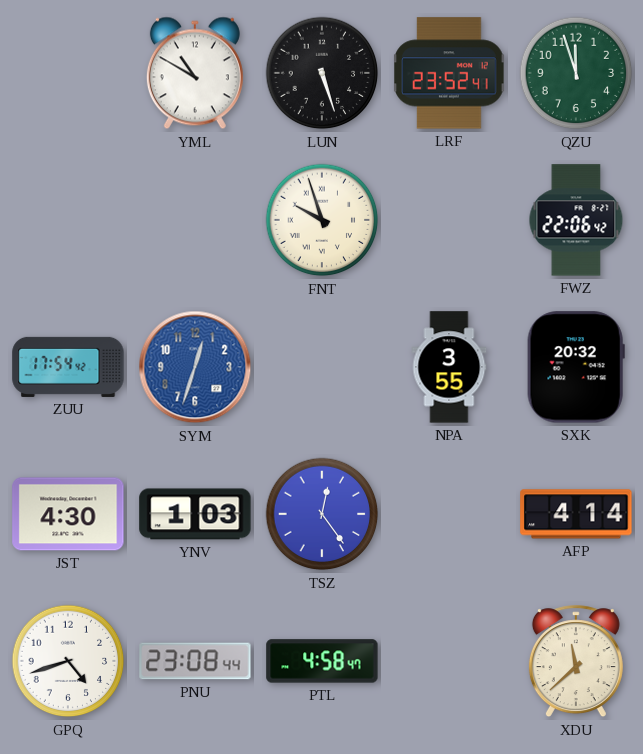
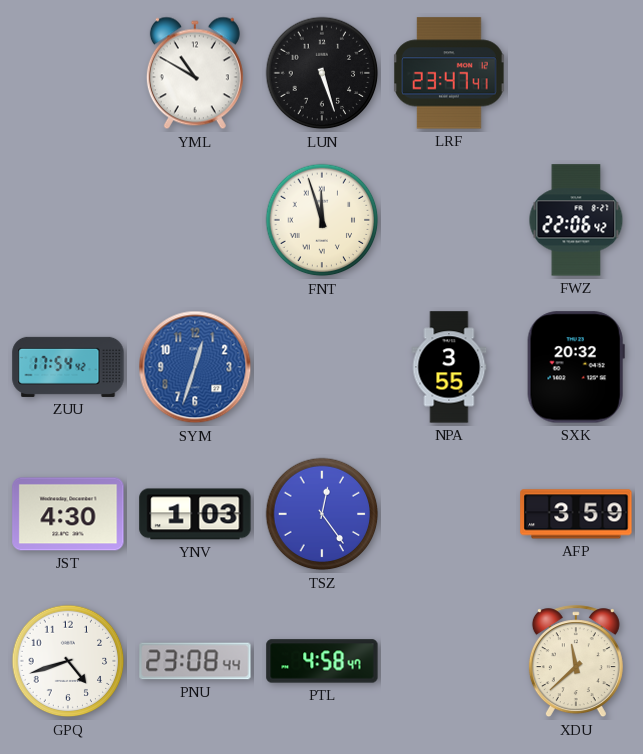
LRF: 23:52 -> 23:47 (449, 73)
QZU: 11:57 -> none (576, 73)
FNT: 9:57 -> 11:57 (322, 220)
AFP: 4:14 -> 3:59 (576, 514)
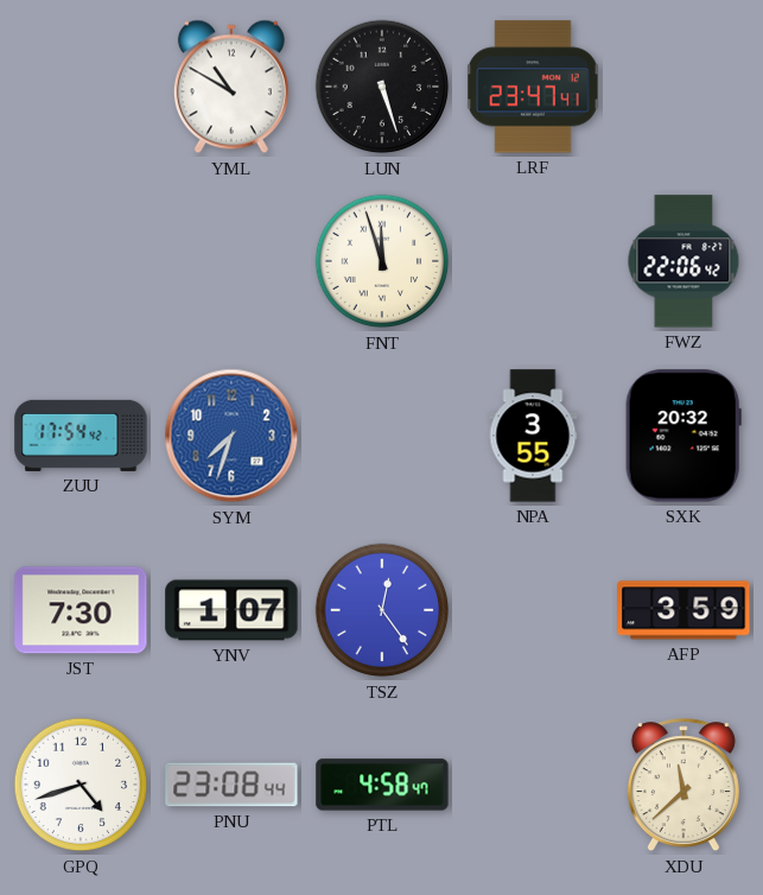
SYM: 12:33 -> 7:33 (231, 436)
JST: 4:30 -> 7:30 (81, 610)
YNV: 1:03 -> 1:07 (231, 610)
